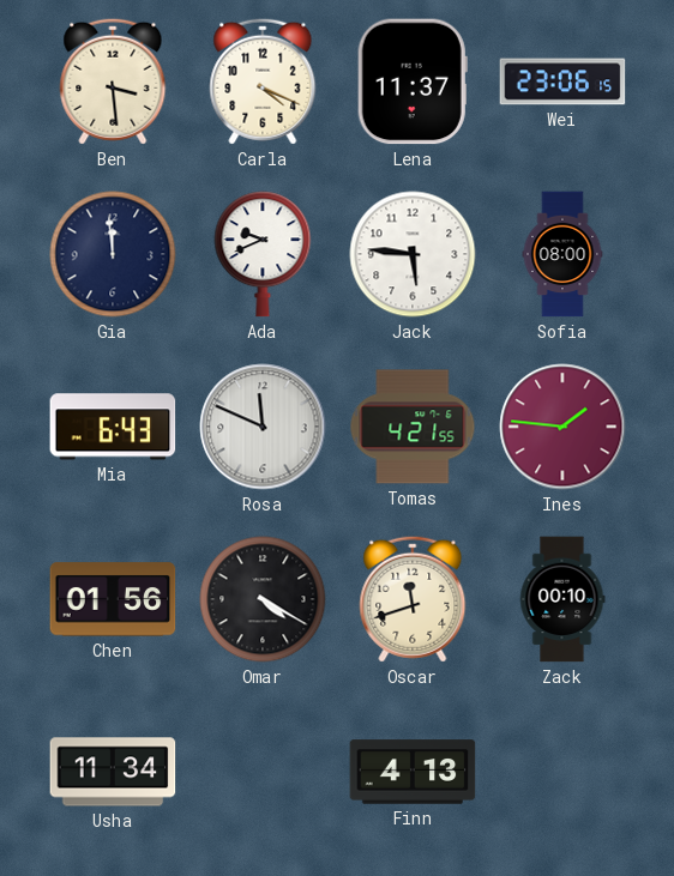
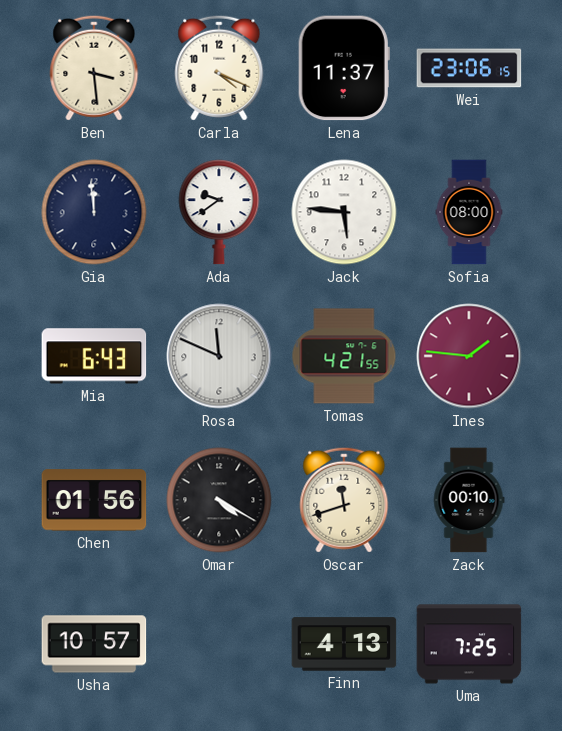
Ada: 9:41 -> 9:39 (219, 212)
Usha: 11:34 -> 10:57 (94, 644)
Uma: none -> 7:25 (469, 644)
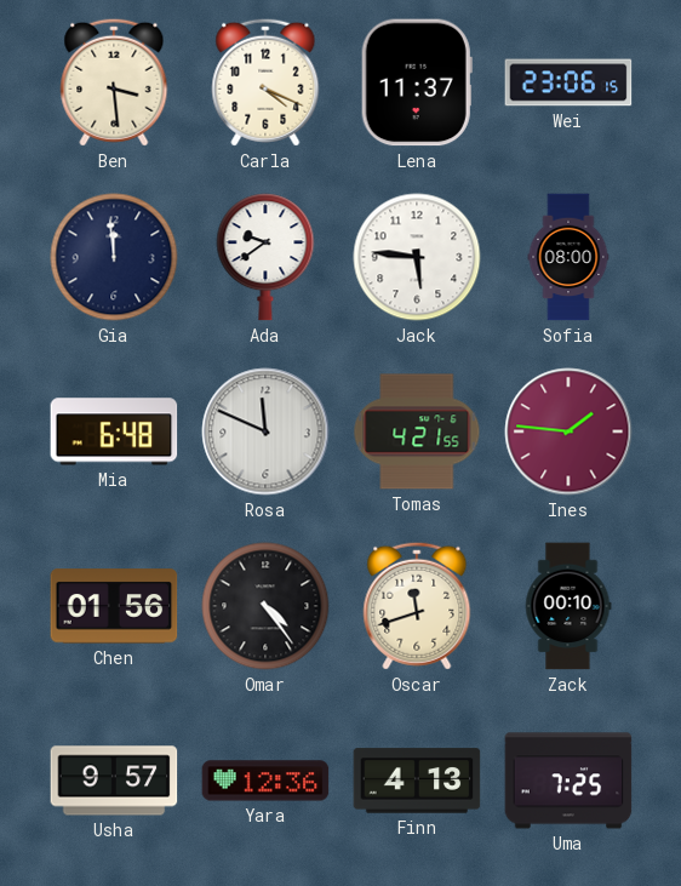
Mia: 6:43 -> 6:48 (114, 431)
Omar: 4:20 -> 4:24 (265, 606)
Usha: 10:57 -> 9:57 (114, 781)
Yara: none -> 12:36 (265, 781)
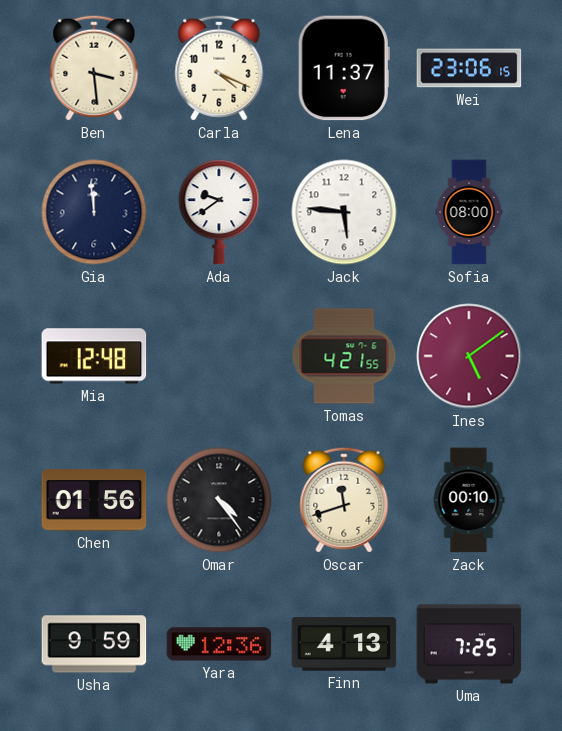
Mia: 6:48 -> 12:48 (94, 356)
Rosa: 11:49 -> none (265, 431)
Ines: 1:46 -> 5:09 (469, 356)
Usha: 9:57 -> 9:59 (94, 644)
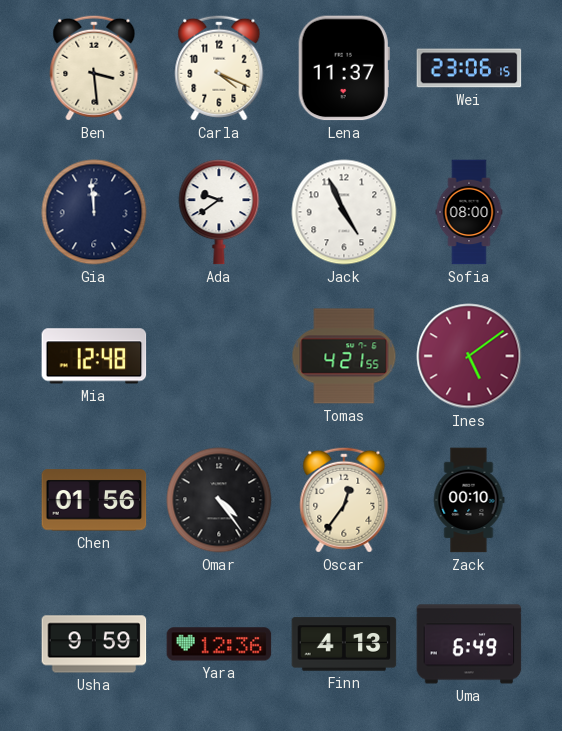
Jack: 5:46 -> 4:56 (344, 212)
Oscar: 11:42 -> 12:36 (344, 500)
Uma: 7:25 -> 6:49 (469, 644)
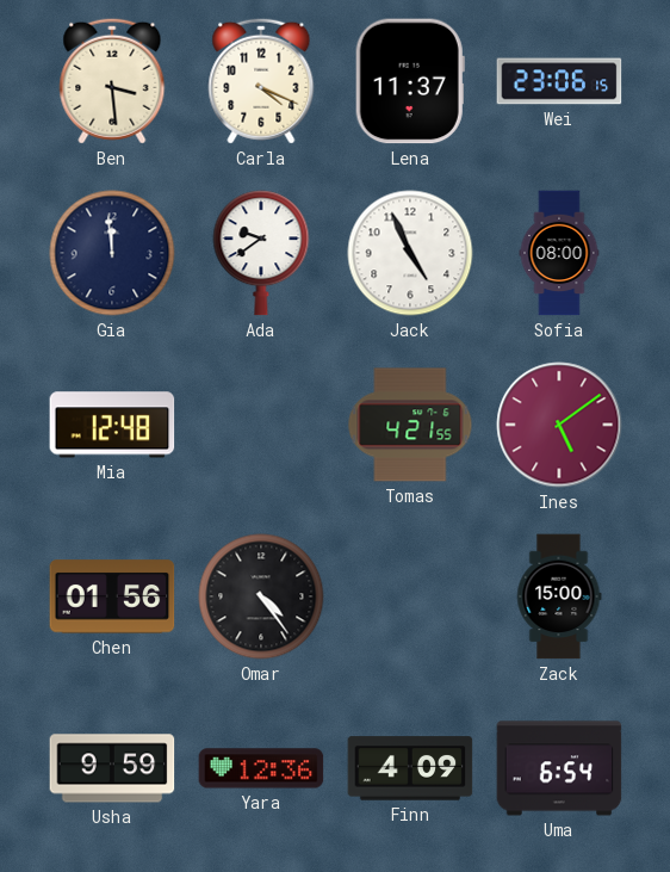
Oscar: 12:36 -> none (344, 500)
Zack: 00:10 -> 15:00 (559, 596)
Finn: 4:13 -> 4:09 (410, 768)
Uma: 6:49 -> 6:54 (559, 768)
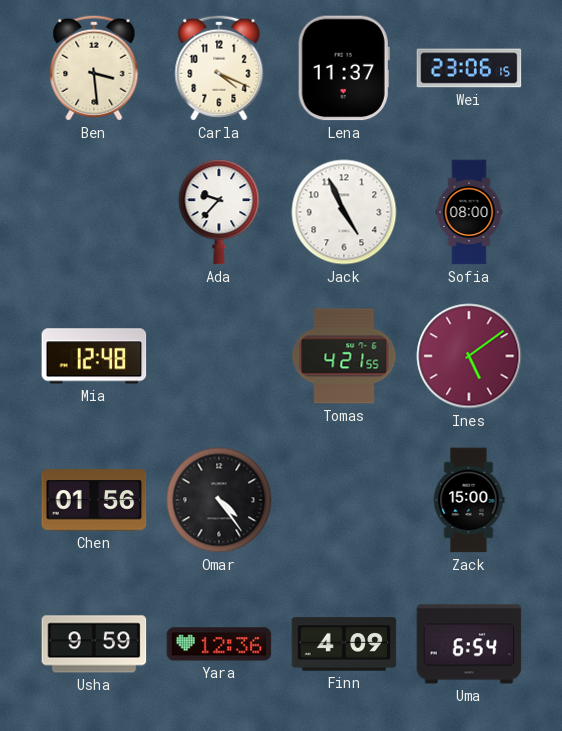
Gia: 11:59 -> none (112, 253)
Ada: 9:39 -> 9:37 (219, 212)
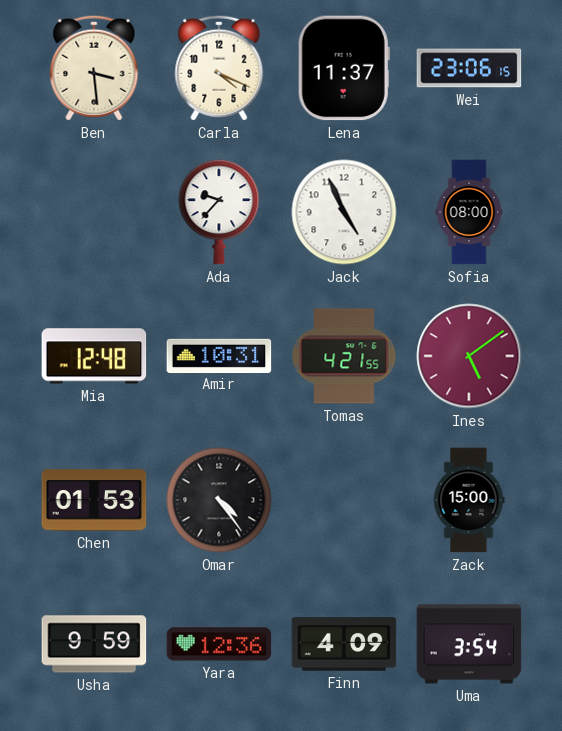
Amir: none -> 10:31 (219, 355)
Chen: 01:56 -> 01:53 (94, 500)
Uma: 6:54 -> 3:54 (469, 644)
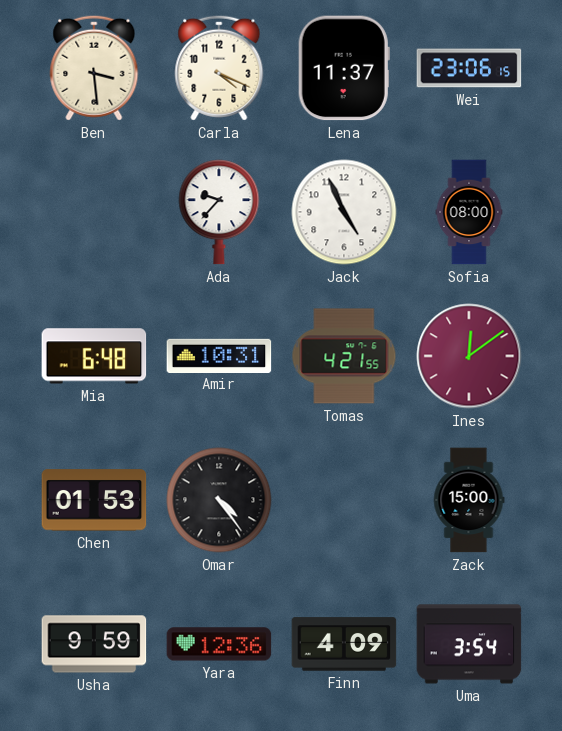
Mia: 12:48 -> 6:48 (94, 356)
Ines: 5:09 -> 12:09 (469, 356)
